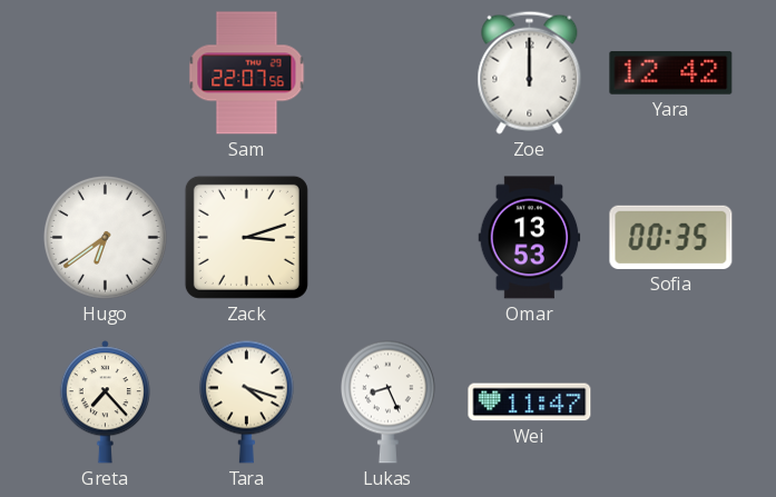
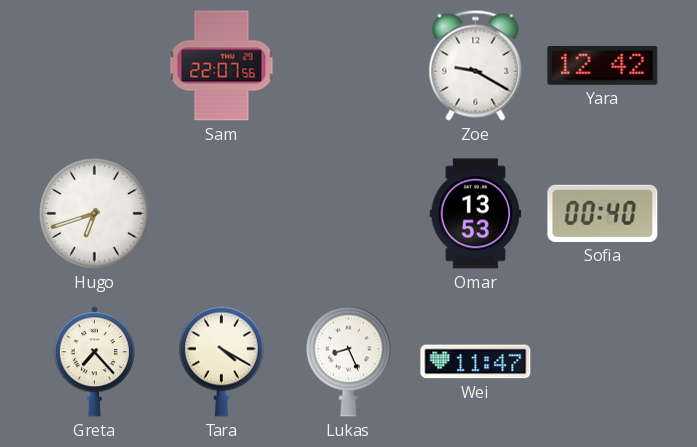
Zoe: 12:00 -> 9:20 (476, 65)
Hugo: 6:39 -> 6:42 (95, 214)
Zack: 3:12 -> none (246, 237)
Sofia: 00:35 -> 00:40 (603, 213)
Tara: 4:18 -> 4:20 (221, 361)
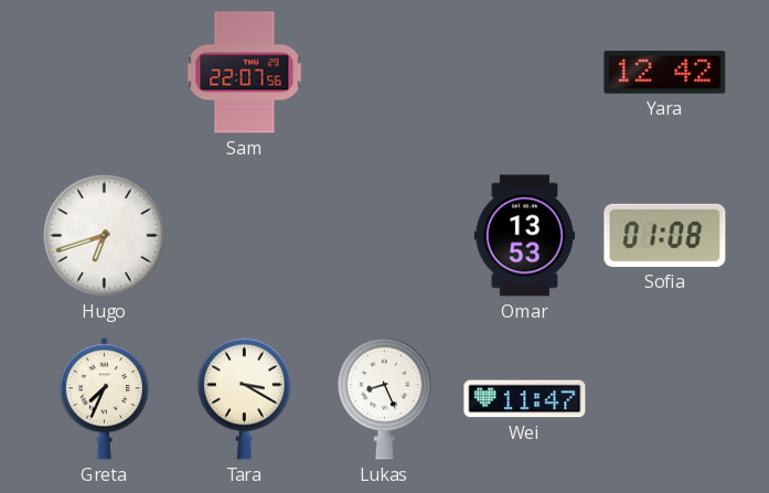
Zoe: 9:20 -> none (476, 65)
Sofia: 00:40 -> 01:08 (665, 235)
Greta: 7:23 -> 7:34 (104, 399)
Tara: 4:20 -> 3:20 (244, 398)
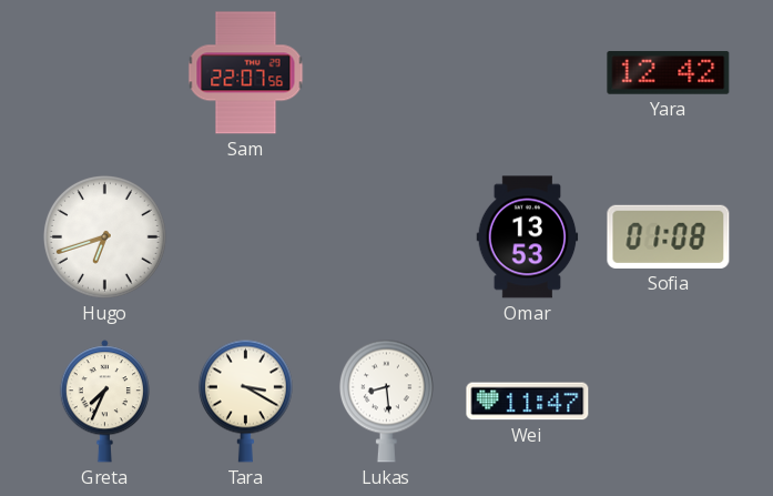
Lukas: 8:26 -> 8:29 (386, 401)
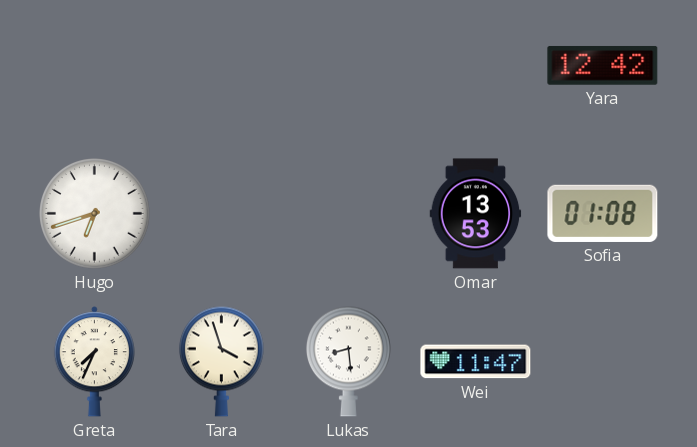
Sam: 22:07 -> none (246, 73)
Tara: 3:20 -> 3:57 (221, 361)
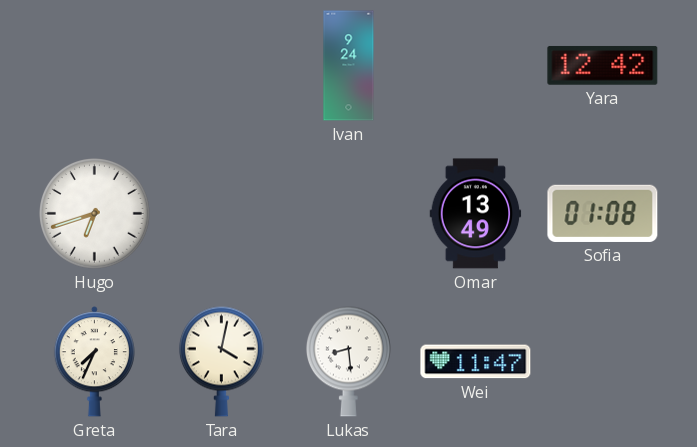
Ivan: none -> 9:24 (349, 66)
Omar: 13:53 -> 13:49 (476, 214)
Tara: 3:57 -> 4:02 (221, 361)
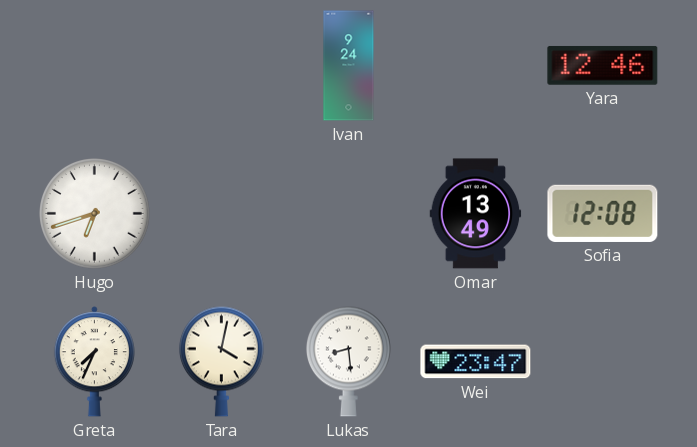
Yara: 12:42 -> 12:46 (603, 66)
Sofia: 01:08 -> 12:08 (603, 213)
Wei: 11:47 -> 23:47 (476, 362)
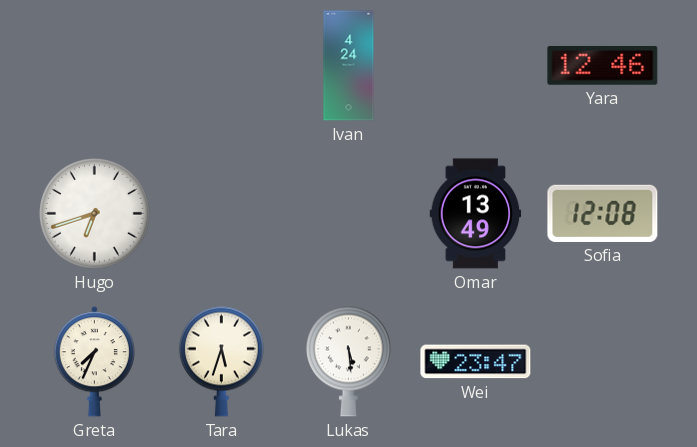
Ivan: 9:24 -> 4:24 (349, 66)
Tara: 4:02 -> 5:33 (221, 361)
Lukas: 8:29 -> 5:29 (348, 361)
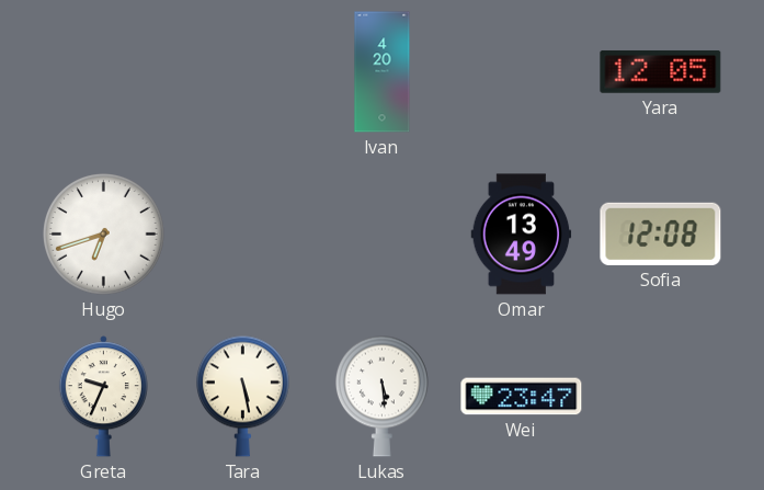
Ivan: 4:24 -> 4:20 (383, 72)
Yara: 12:46 -> 12:05 (661, 72)
Greta: 7:34 -> 9:34 (103, 397)
Tara: 5:33 -> 5:28 (242, 396)
